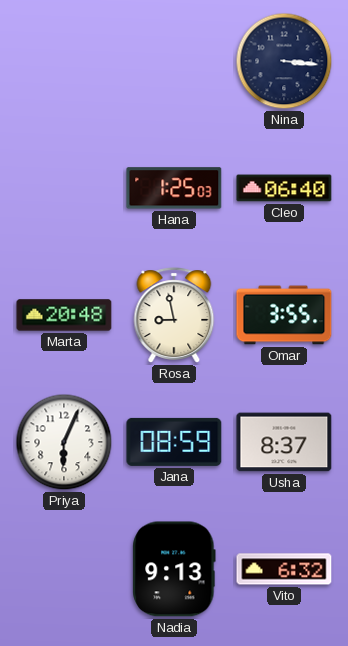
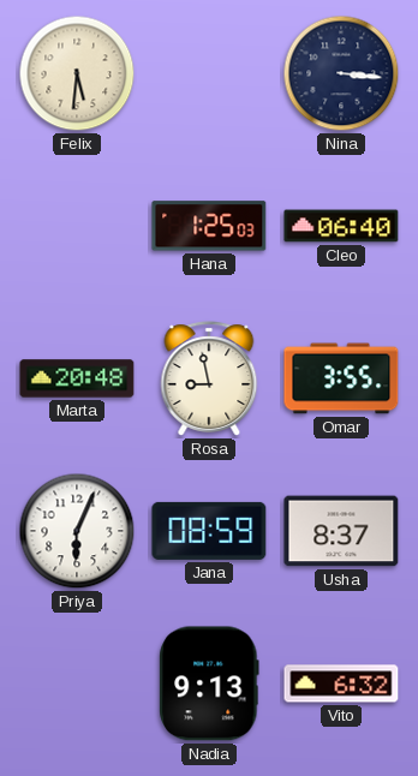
Felix: none -> 5:31 (77, 73)
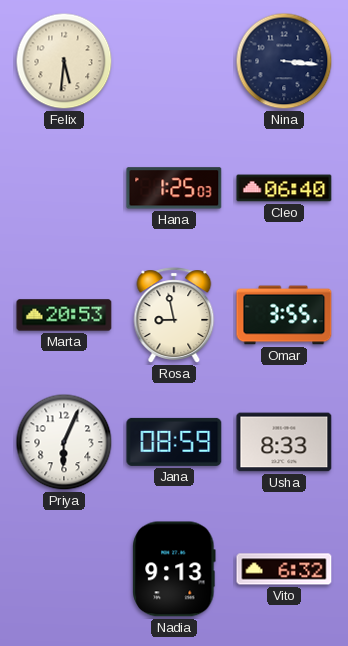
Marta: 20:48 -> 20:53 (64, 315)
Usha: 8:37 -> 8:33 (284, 442)
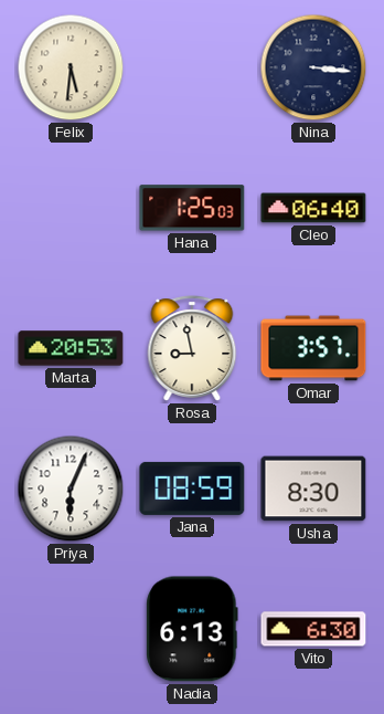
Omar: 3:55 -> 3:57 (313, 348)
Usha: 8:33 -> 8:30 (313, 489)
Nadia: 9:13 -> 6:13 (192, 629)
Vito: 6:32 -> 6:30 (313, 629)
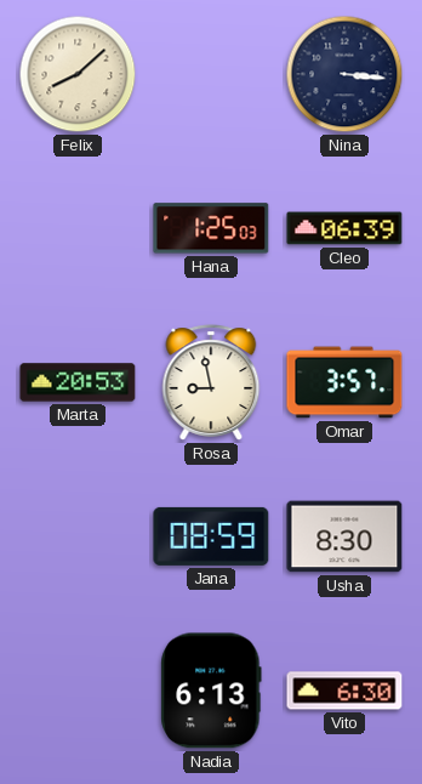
Felix: 5:31 -> 8:08 (78, 74)
Cleo: 06:40 -> 06:39 (344, 228)
Priya: 6:04 -> none (71, 489)
